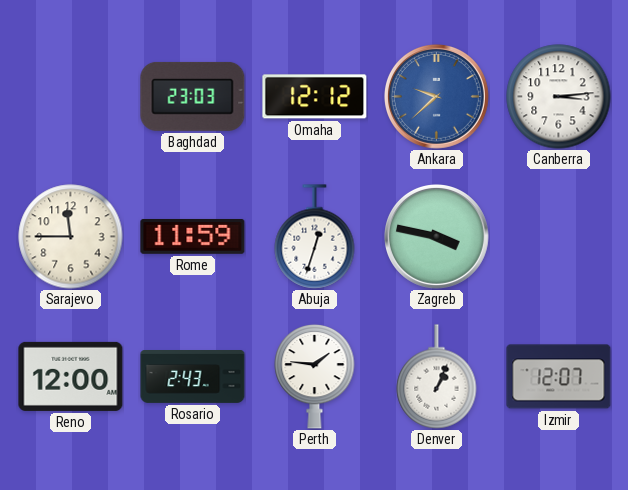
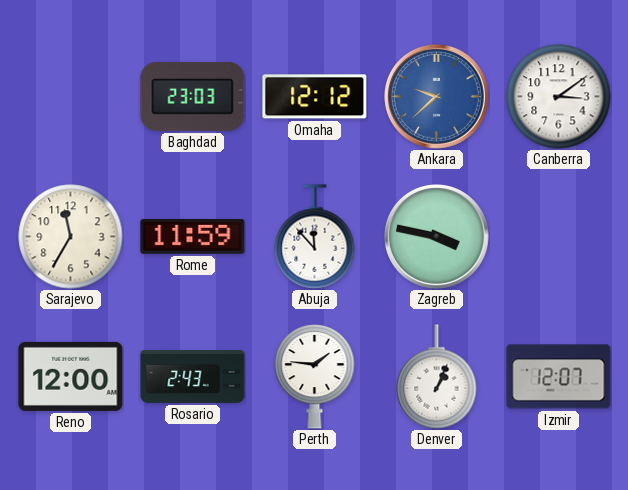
Canberra: 3:14 -> 3:09 (559, 97)
Sarajevo: 11:45 -> 11:35 (71, 237)
Abuja: 12:33 -> 11:53 (315, 237)
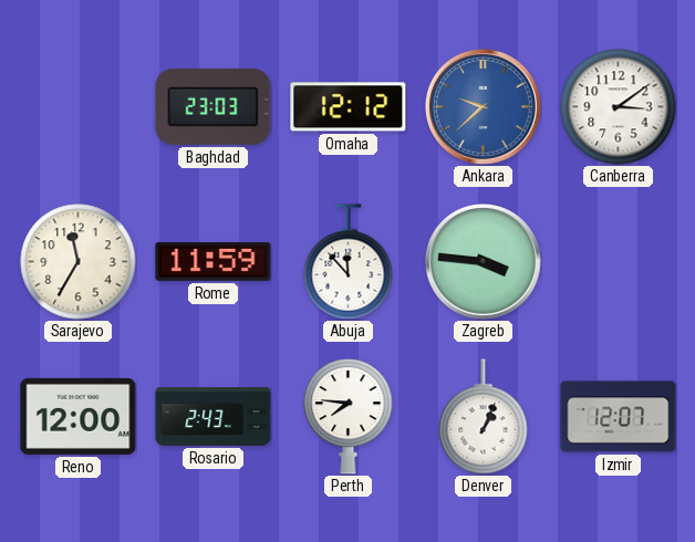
Zagreb: 3:47 -> 3:46 (484, 262)
Perth: 1:46 -> 7:46 (349, 416)
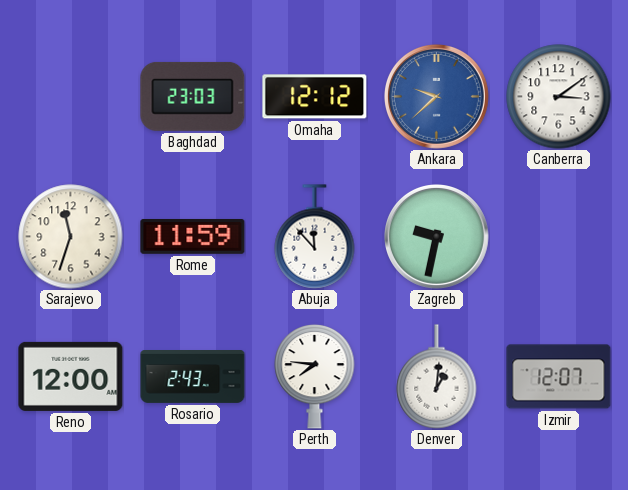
Sarajevo: 11:35 -> 11:33 (71, 237)
Zagreb: 3:46 -> 9:32 (437, 237)
Denver: 1:04 -> 1:01 (437, 377)
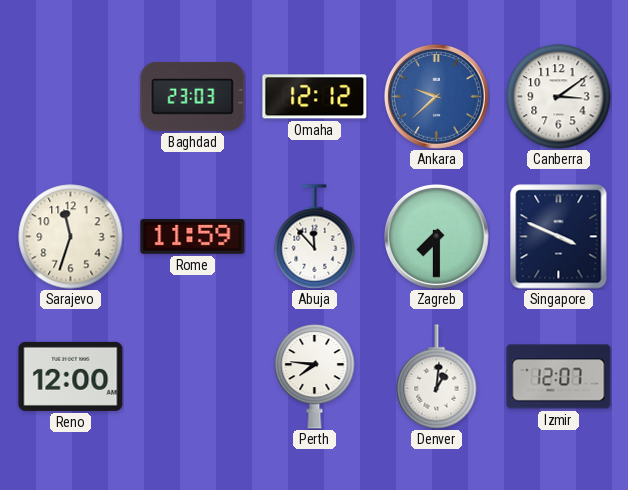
Zagreb: 9:32 -> 7:30 (437, 237)
Singapore: none -> 3:49 (559, 237)
Rosario: 2:43 -> none (193, 377)
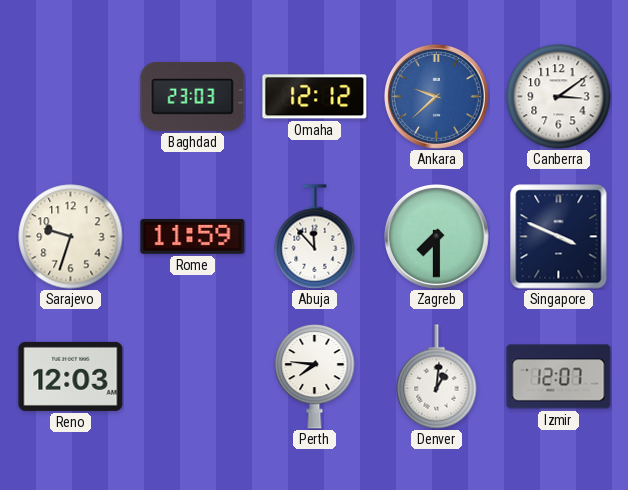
Sarajevo: 11:33 -> 9:33 (71, 237)
Reno: 12:00 -> 12:03 (71, 376)
